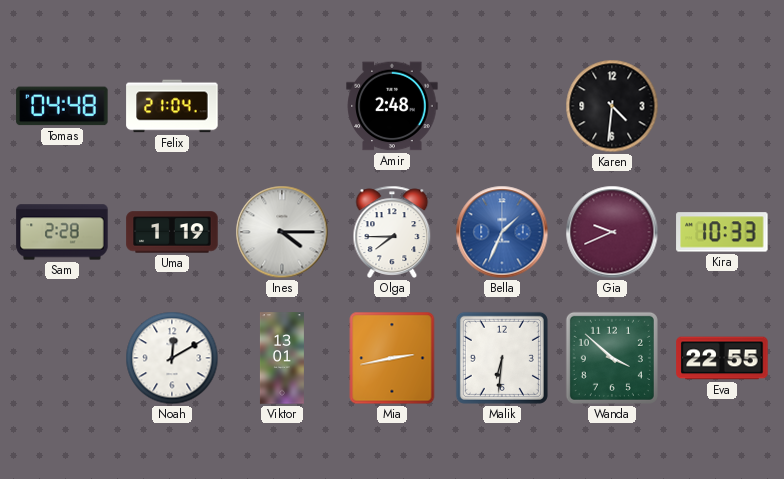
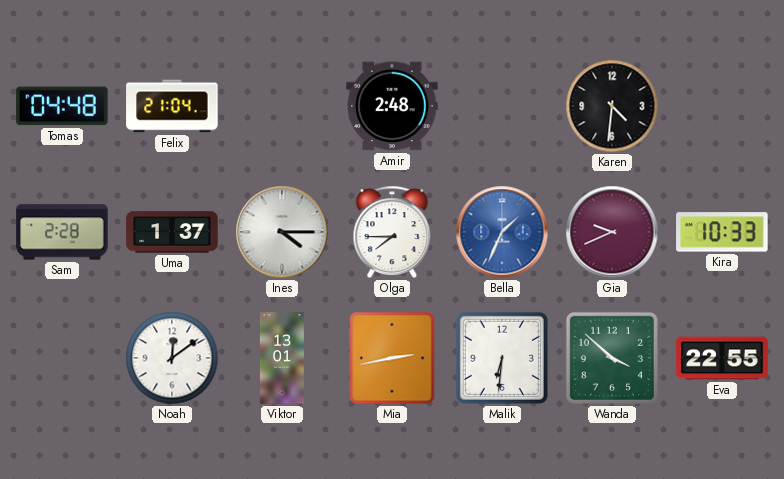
Uma: 1:19 -> 1:37 (172, 232)
Noah: 12:10 -> 12:09 (172, 358)
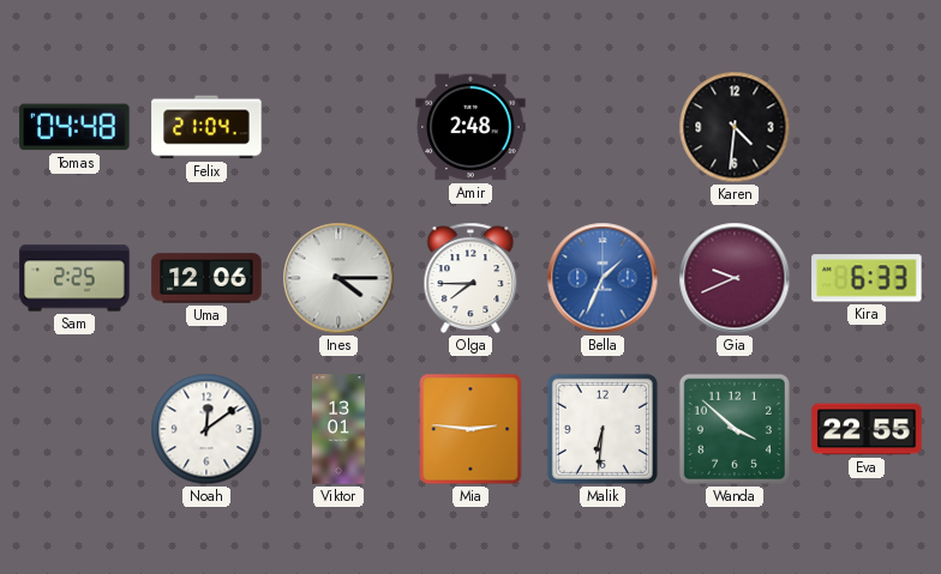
Sam: 2:28 -> 2:25 (74, 278)
Uma: 1:37 -> 12:06 (206, 278)
Kira: 10:33 -> 6:33 (867, 278)
Mia: 2:43 -> 2:46 (470, 429)
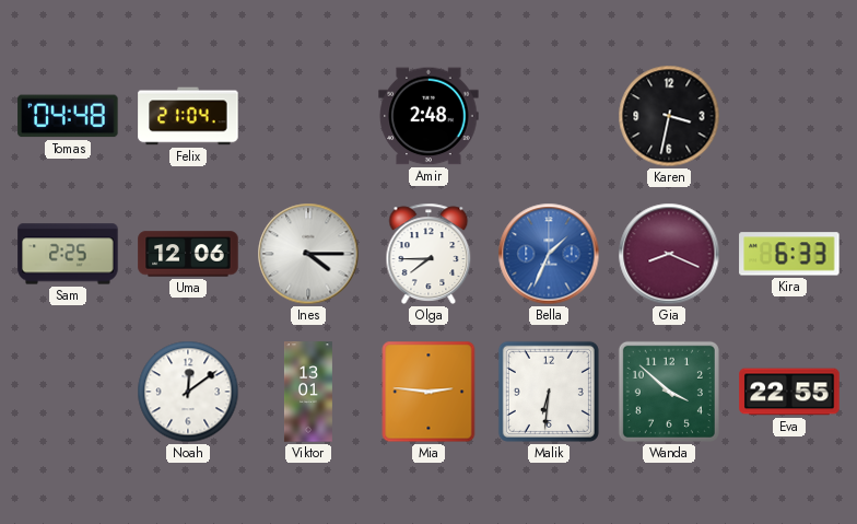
Karen: 4:31 -> 3:32 (669, 116)
Gia: 9:41 -> 8:19 (669, 254)
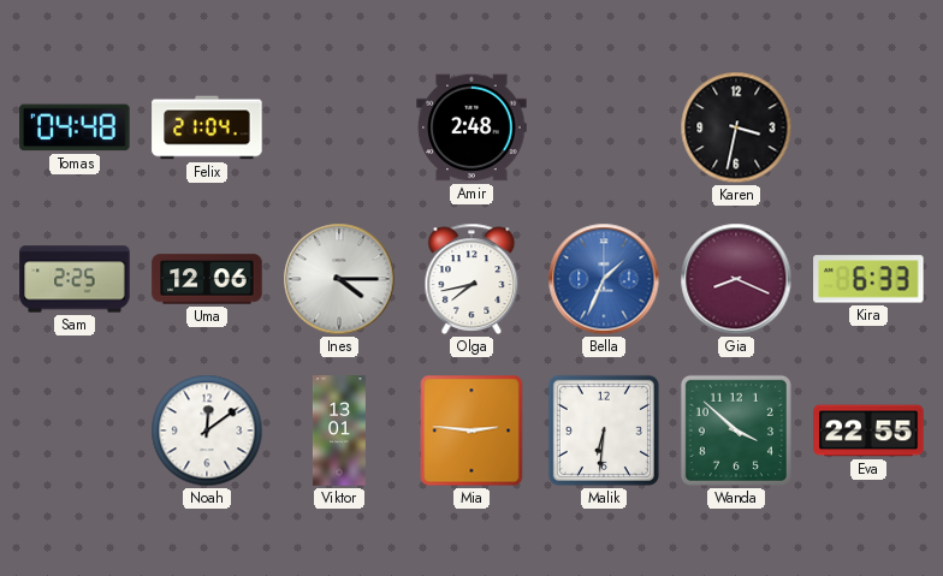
Olga: 7:45 -> 7:43 (471, 279)
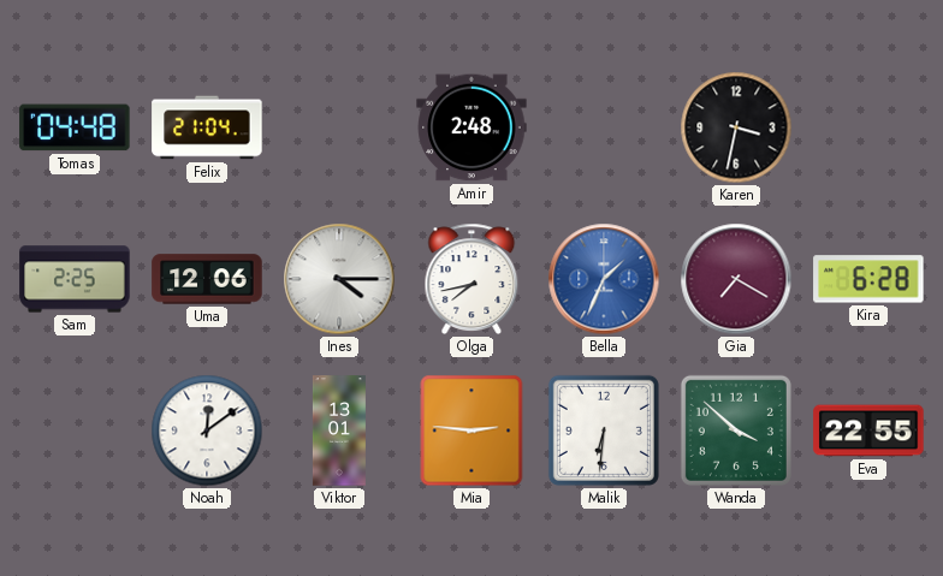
Gia: 8:19 -> 7:20 (736, 279)
Kira: 6:33 -> 6:28 (868, 279)
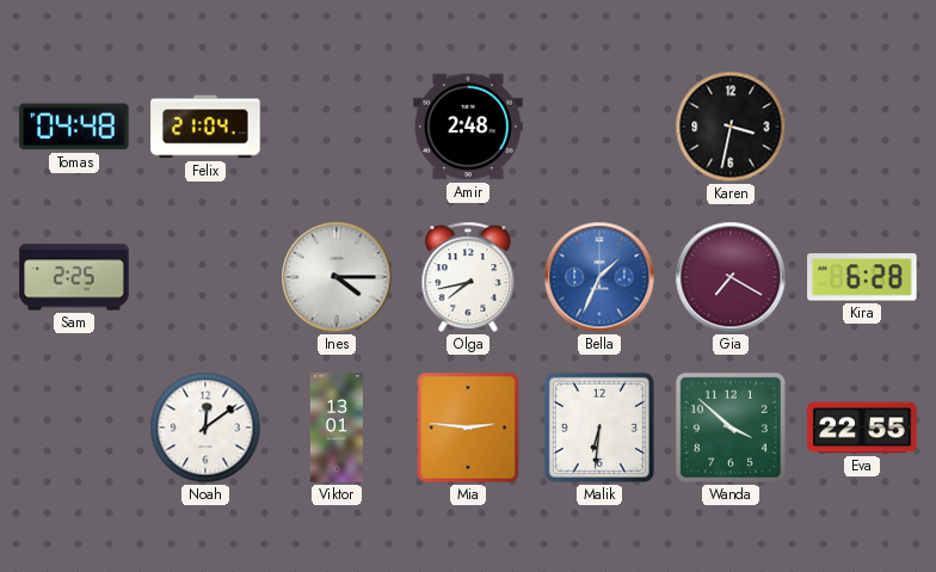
Uma: 12:06 -> none (207, 279)
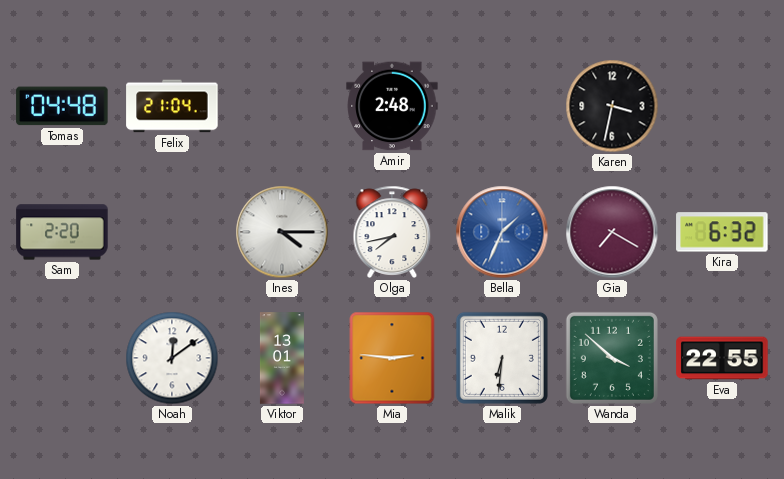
Sam: 2:25 -> 2:20 (62, 232)
Kira: 6:28 -> 6:32 (722, 232)
